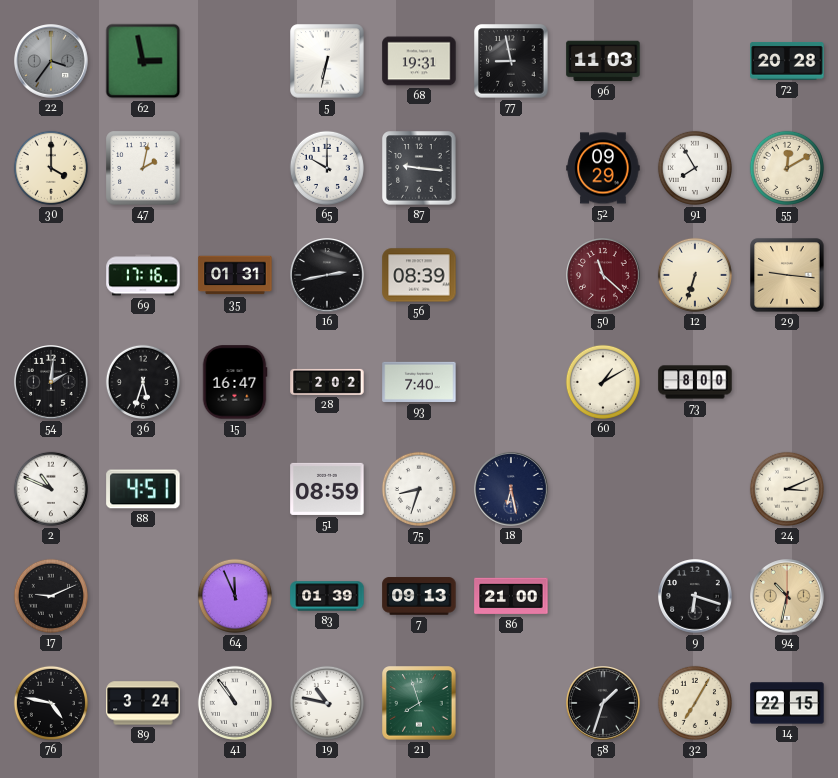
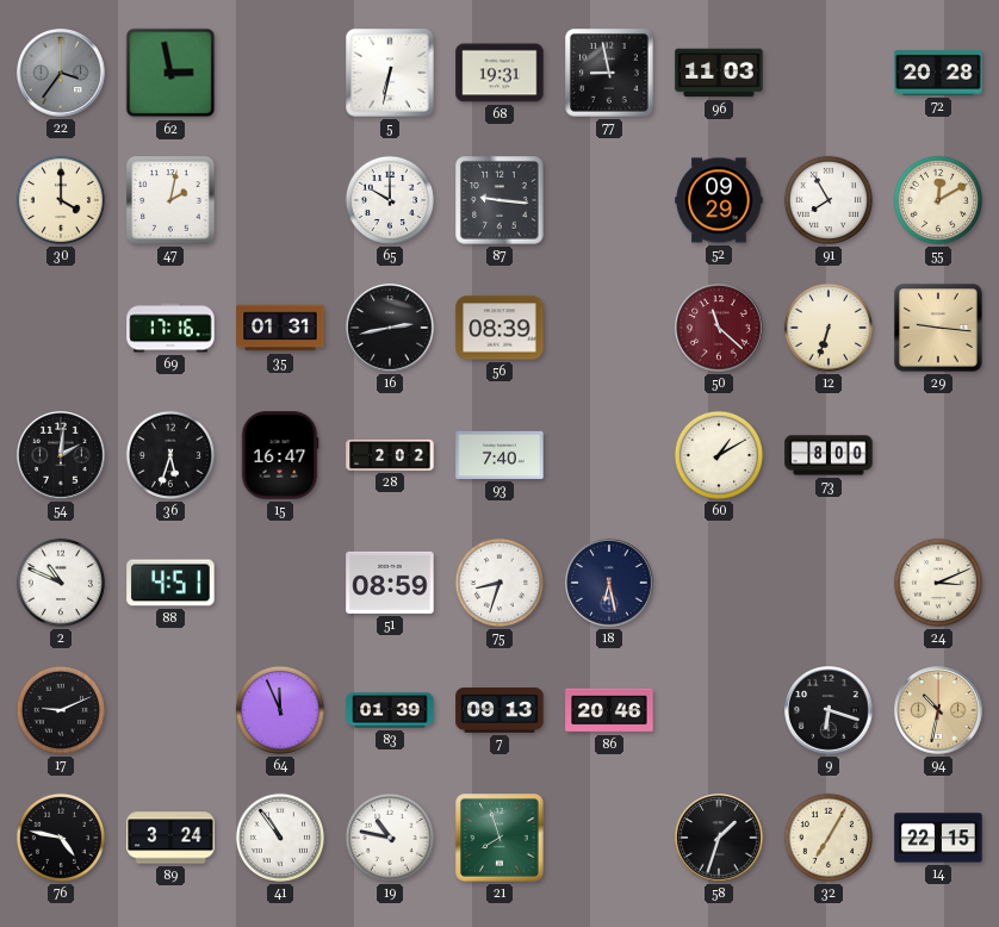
86: 21:00 -> 20:46 (609, 710)
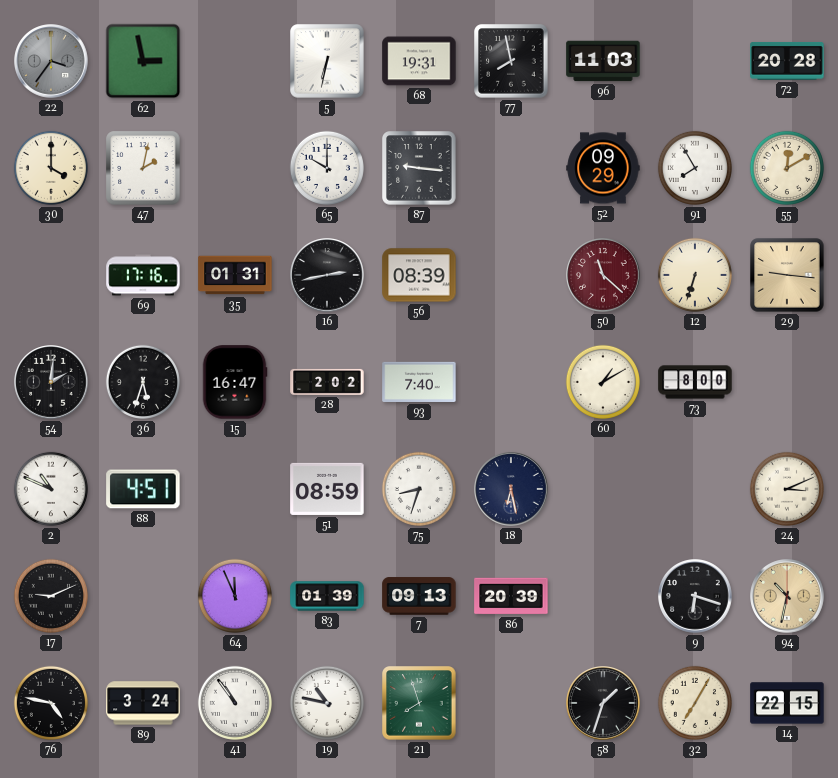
77: 8:58 -> 7:58 (511, 61)
86: 20:46 -> 20:39 (511, 596)
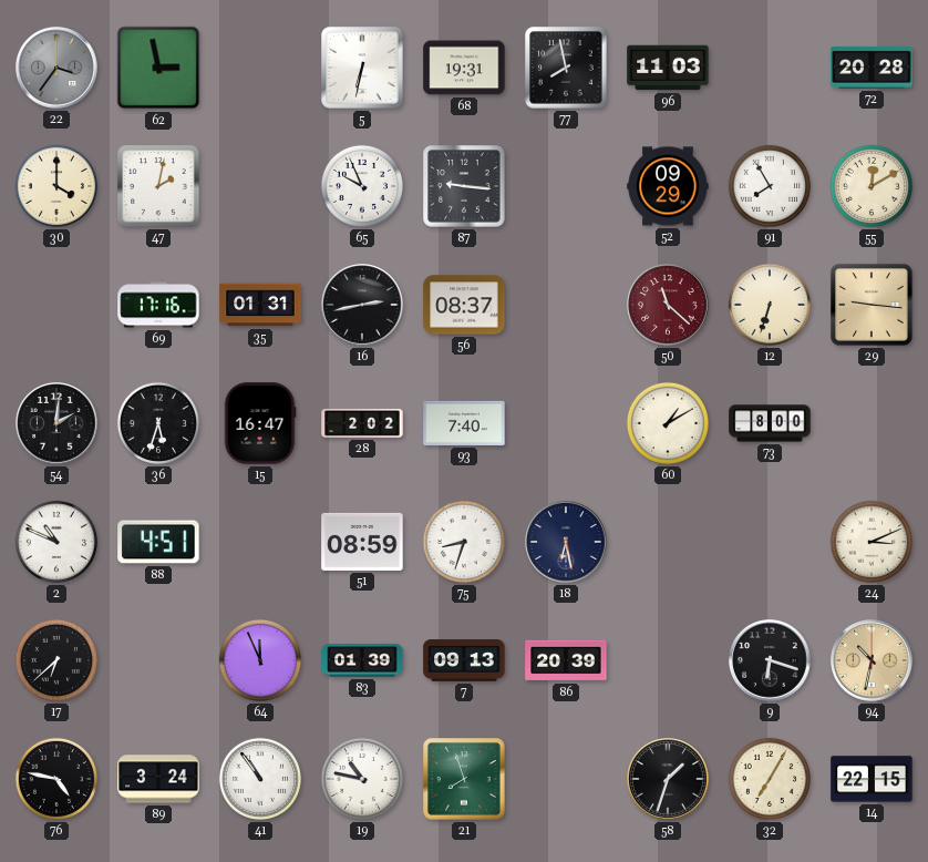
65: 10:00 -> 9:56 (362, 186)
56: 08:39 -> 08:37 (464, 305)
17: 9:11 -> 6:38 (56, 660)
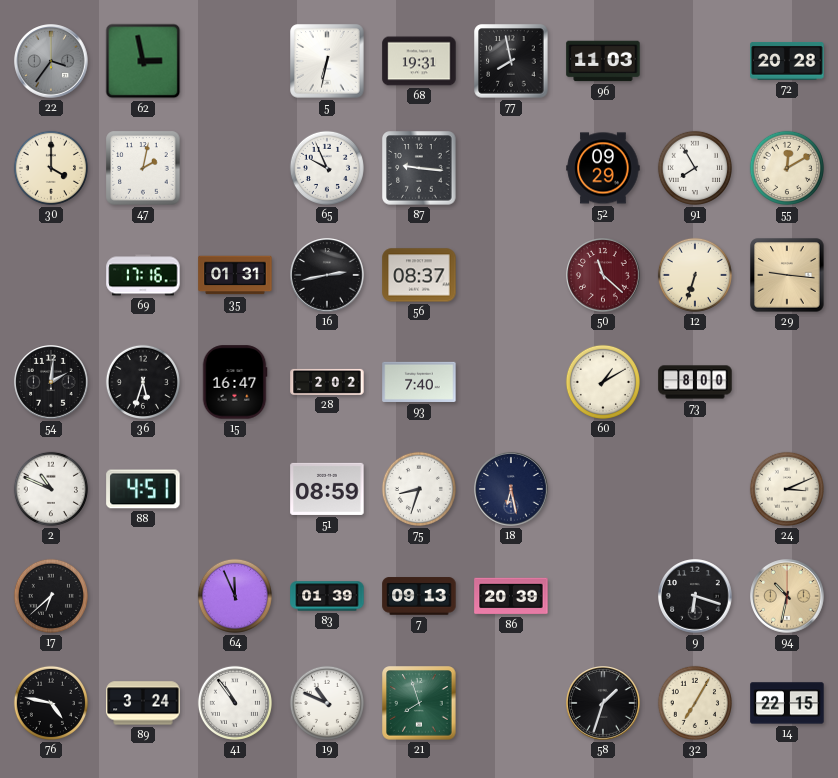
19: 10:47 -> 10:49 (327, 703)
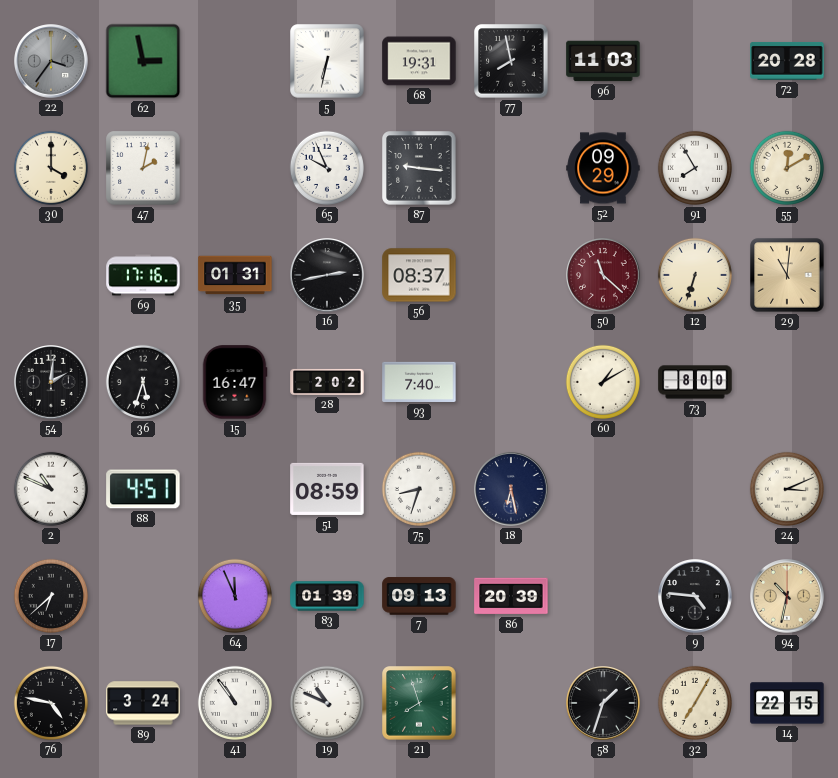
29: 9:16 -> 11:01 (787, 275)
9: 6:18 -> 4:46 (695, 596)
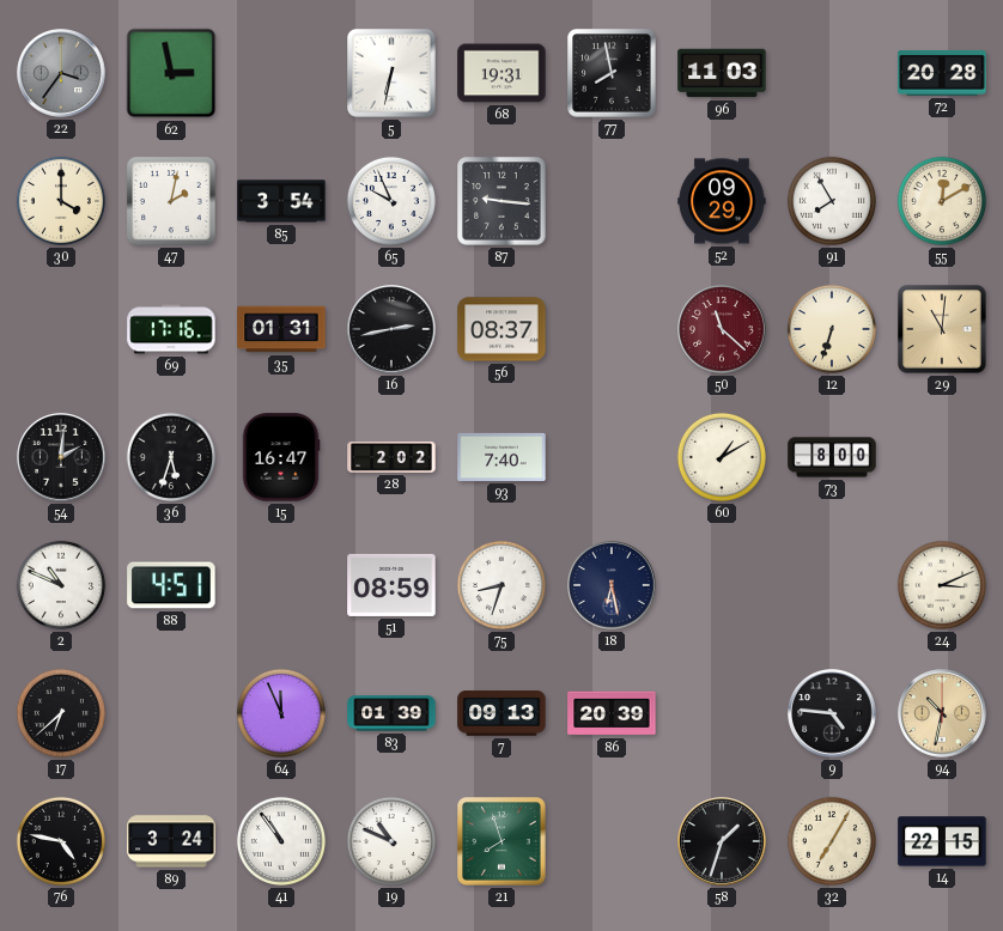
85: none -> 3:54 (281, 201)
